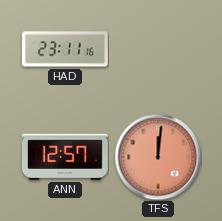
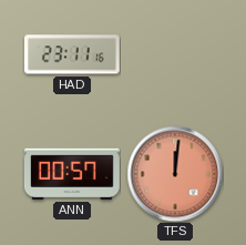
ANN: 12:57 -> 00:57 (72, 174)
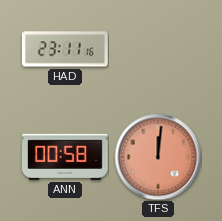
ANN: 00:57 -> 00:58 (65, 157)
